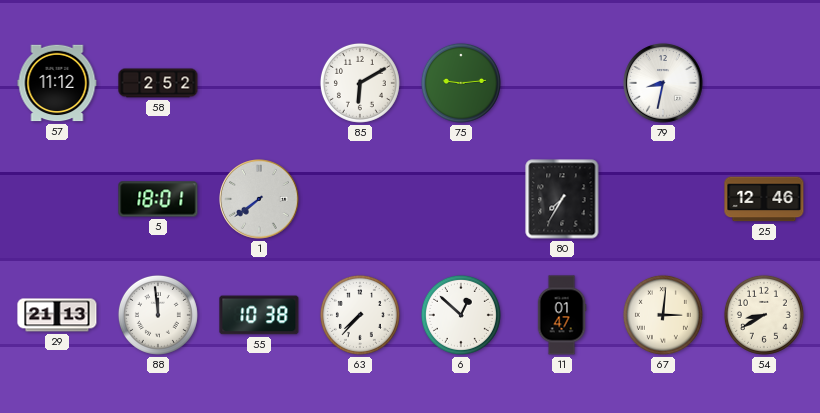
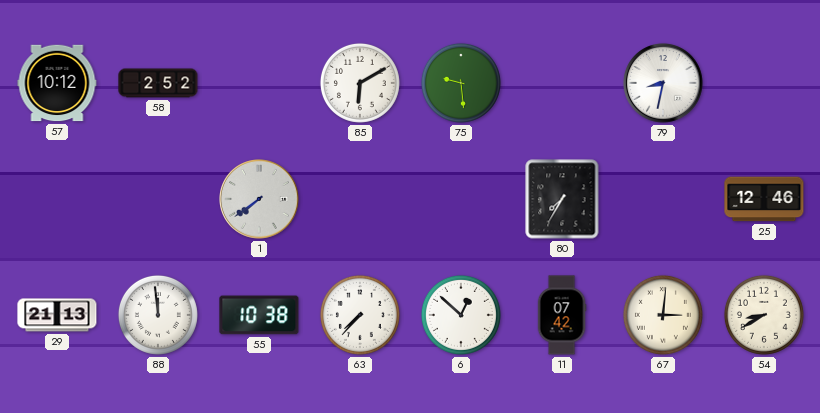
57: 11:12 -> 10:12 (57, 83)
75: 9:14 -> 9:29 (461, 83)
5: 18:01 -> none (158, 199)
11: 01:47 -> 07:42 (562, 315)
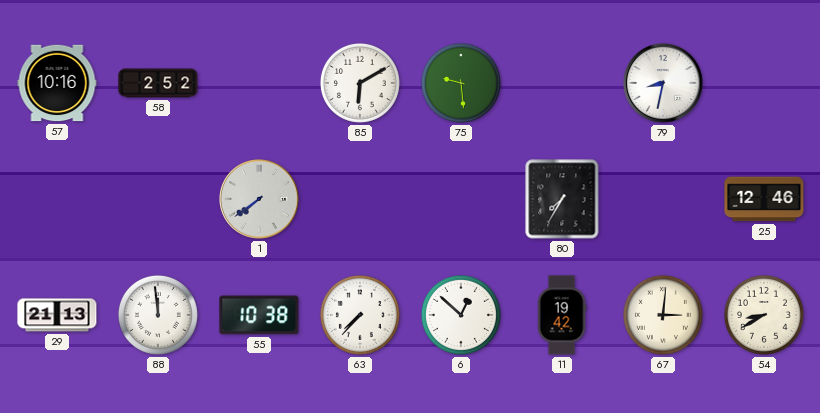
57: 10:12 -> 10:16 (57, 83)
11: 07:42 -> 19:42 (562, 315)
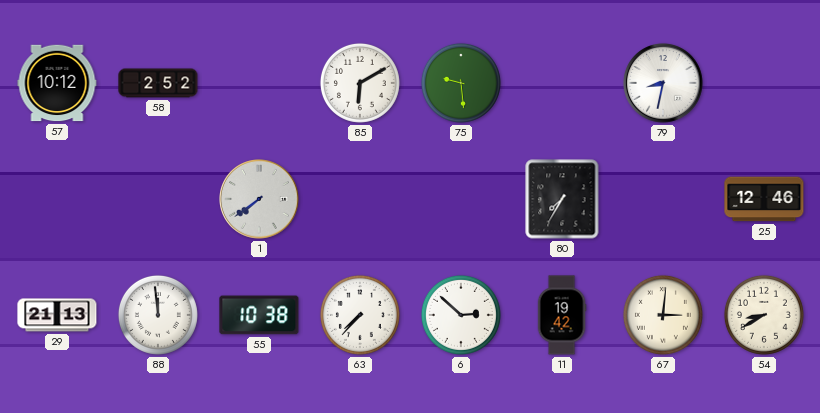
57: 10:16 -> 10:12 (57, 83)
6: 12:52 -> 2:52 (461, 315)
